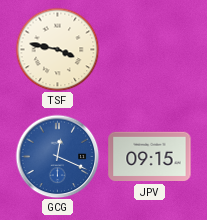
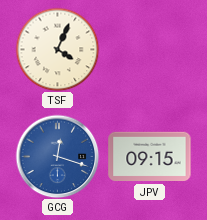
TSF: 3:47 -> 4:04 (57, 49)
GCG: 12:19 -> 12:18 (57, 156)
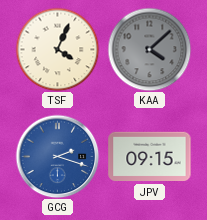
KAA: none -> 4:08 (149, 49)
GCG: 12:18 -> 2:18 (57, 156)
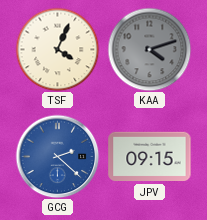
KAA: 4:08 -> 4:12 (149, 49)
GCG: 2:18 -> 2:22 (57, 156)
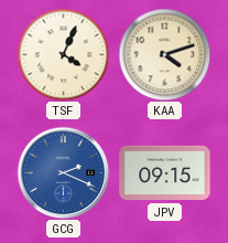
KAA dial: grey -> cream (164, 54)
GCG: 2:22 -> 2:19 (63, 172)
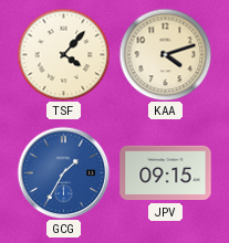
TSF: 4:04 -> 4:07 (63, 54)
GCG: 2:19 -> 1:35 (63, 172)
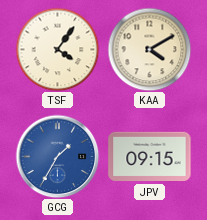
TSF: 4:07 -> 4:06 (57, 49)
KAA: 4:12 -> 4:10 (149, 49)
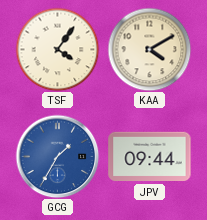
JPV: 09:15 -> 09:44 (150, 157)
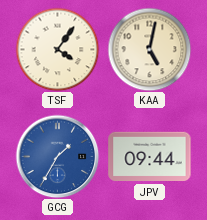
KAA: 4:10 -> 5:02 (149, 49)
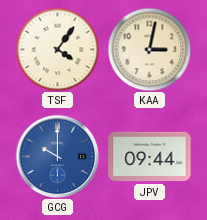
KAA: 5:02 -> 3:02 (149, 49)
GCG: 1:35 -> 10:00 (57, 156)
